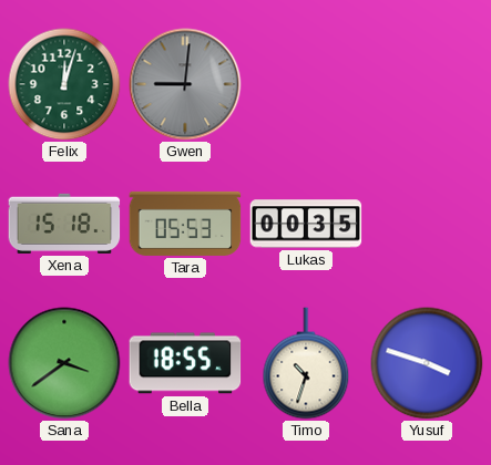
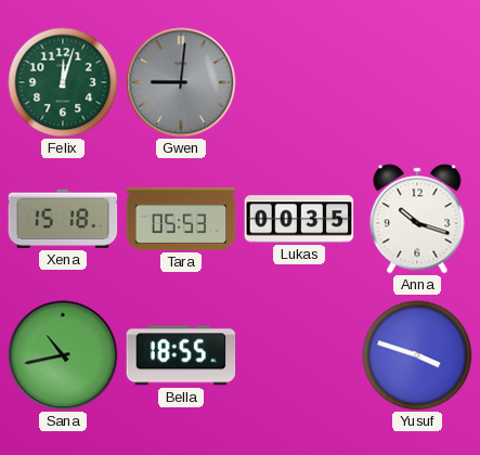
Anna: none -> 10:18 (417, 219)
Sana: 3:39 -> 10:43 (63, 355)
Timo: 10:33 -> none (306, 363)
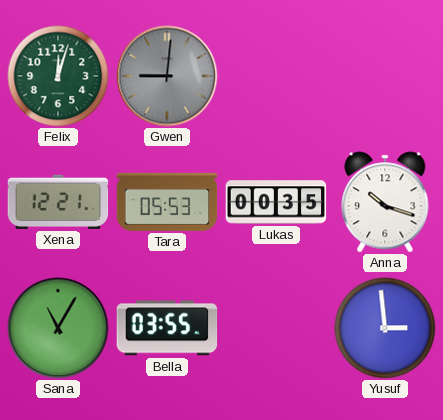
Xena: 15:18 -> 12:21 (58, 202)
Sana: 10:43 -> 11:05 (58, 328)
Bella: 18:55 -> 03:55 (167, 328)
Yusuf: 3:48 -> 2:59 (385, 328)
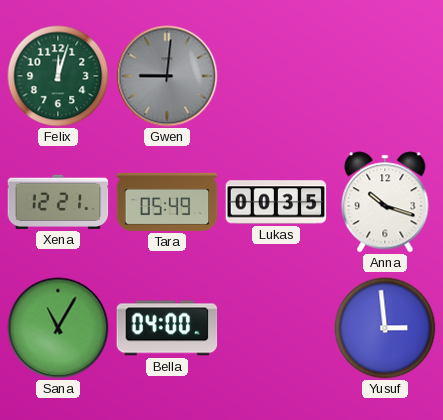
Tara: 05:53 -> 05:49 (167, 202)
Bella: 03:55 -> 04:00 (167, 328)
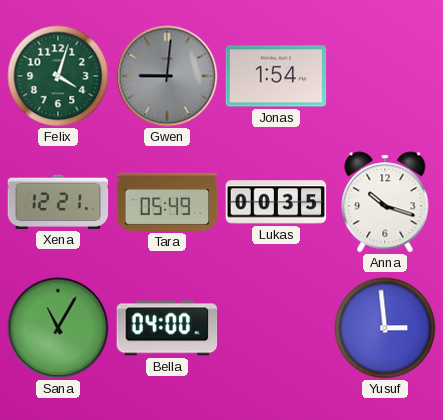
Felix: 12:03 -> 4:03 (58, 76)
Jonas: none -> 1:54 (276, 76)
